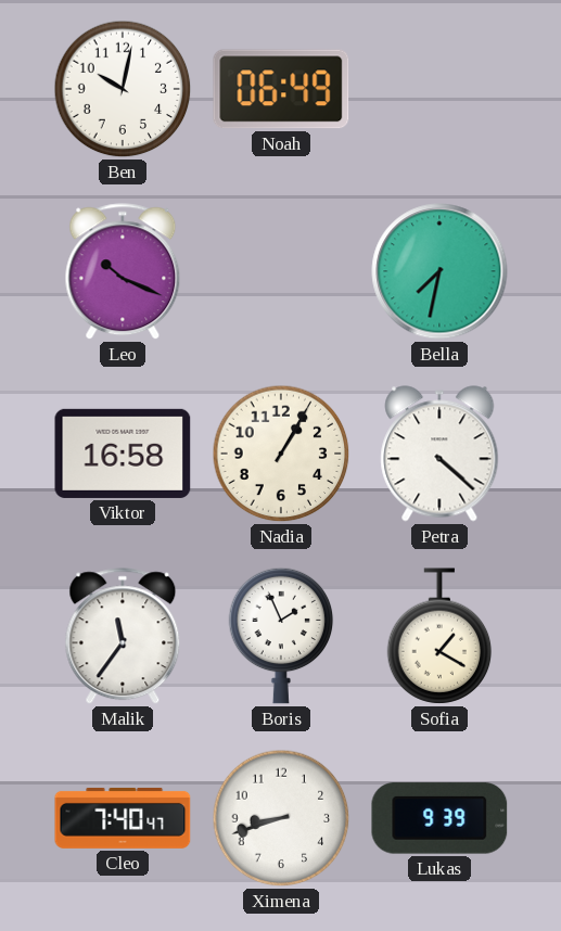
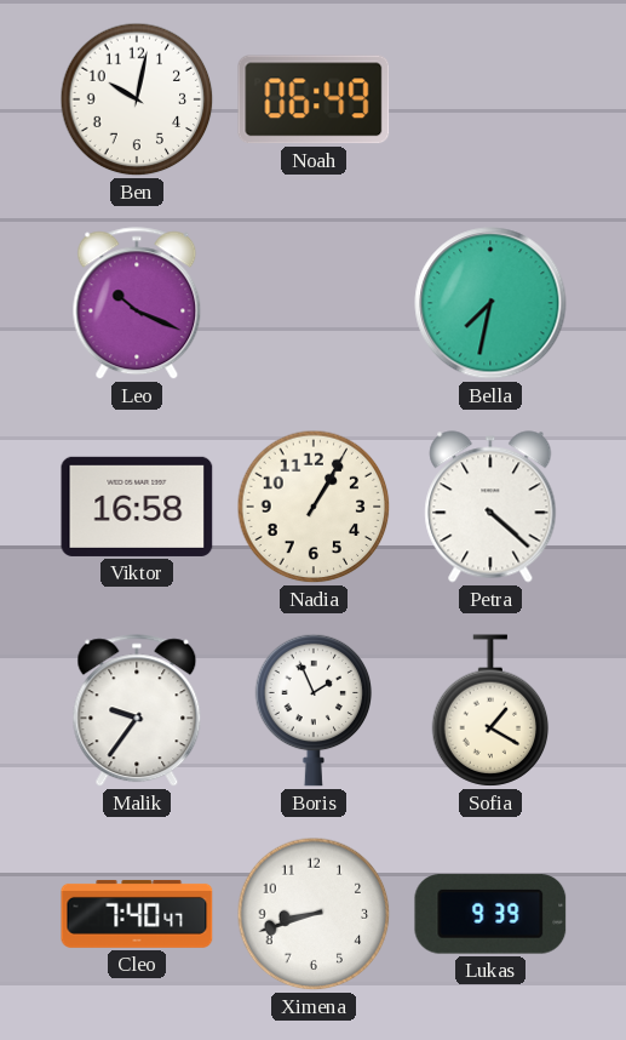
Malik: 11:36 -> 9:36 (137, 712)
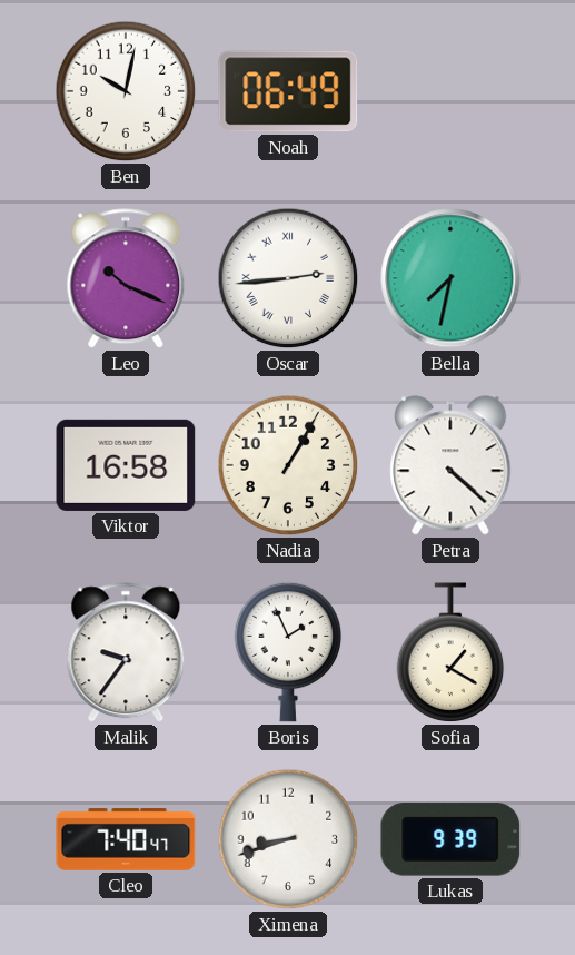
Oscar: none -> 2:44 (288, 278)
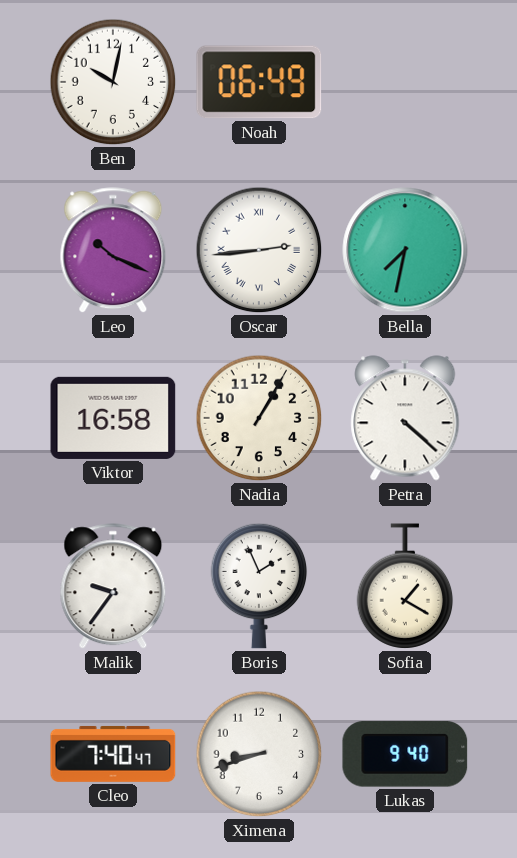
Lukas: 9:39 -> 9:40 (405, 754)
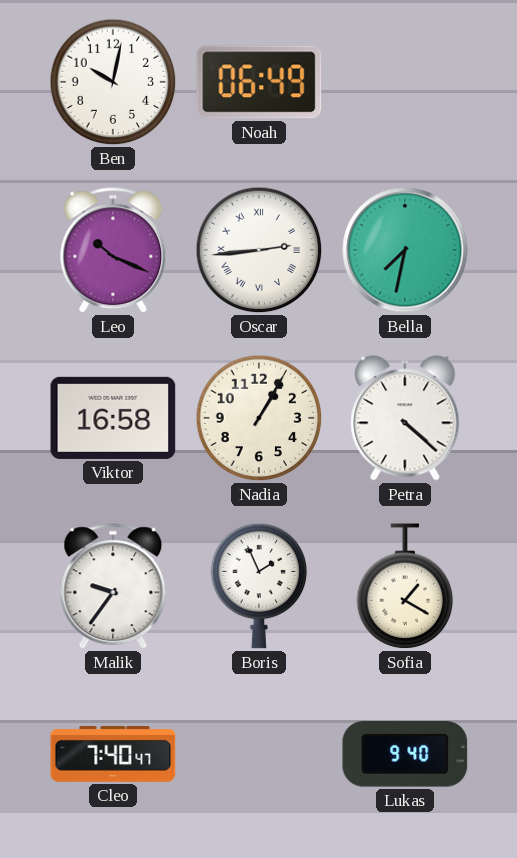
Ximena: 8:42 -> none (259, 754)
